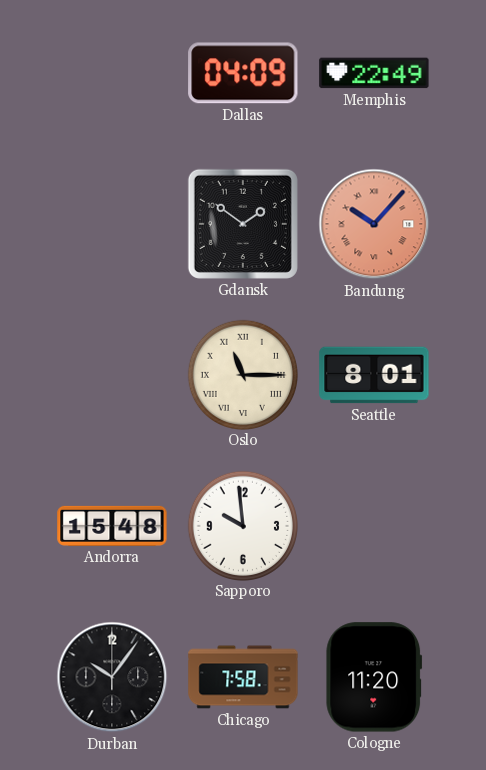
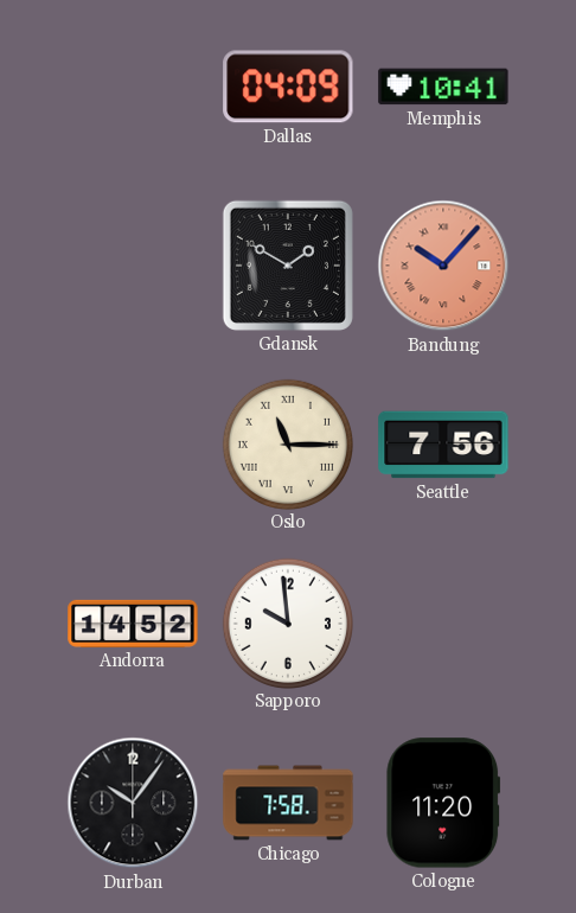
Memphis: 22:49 -> 10:41 (443, 87)
Gdansk: 1:51 -> 1:50 (288, 266)
Seattle: 8:01 -> 7:56 (443, 445)
Andorra: 15:48 -> 14:52 (133, 624)
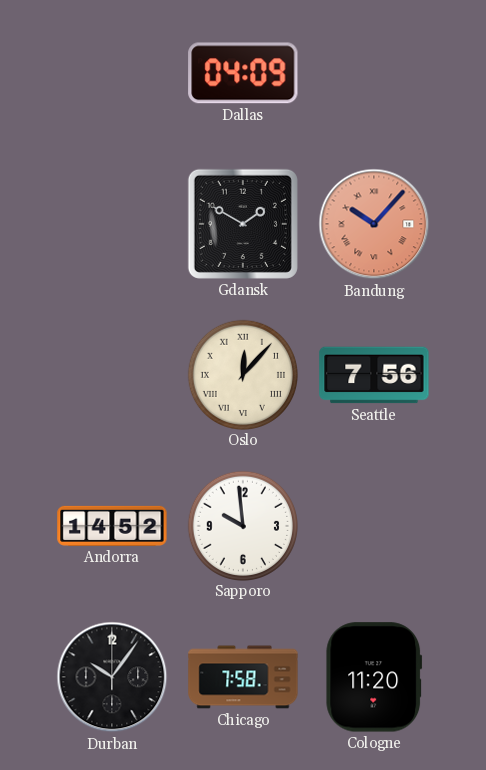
Memphis: 10:41 -> none (443, 87)
Oslo: 11:15 -> 12:07 (242, 374)
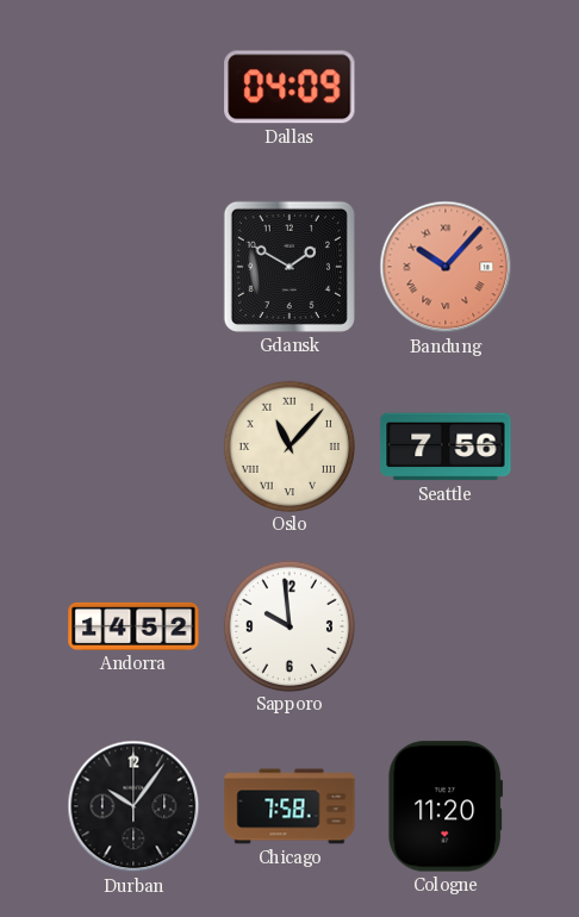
Oslo: 12:07 -> 11:07 (288, 445)
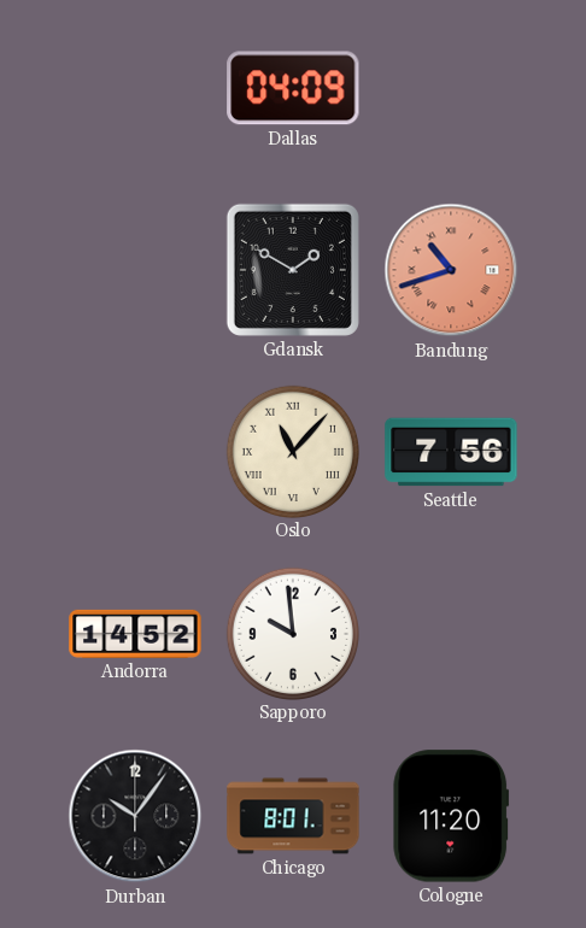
Bandung: 10:07 -> 10:42 (451, 270)
Chicago: 7:58 -> 8:01 (293, 816)
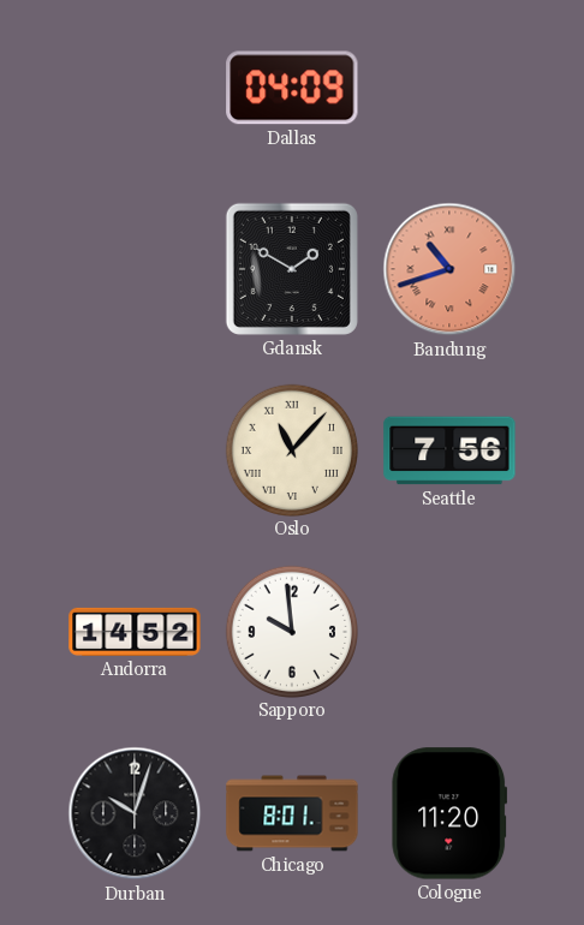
Durban: 10:06 -> 10:03 (135, 813)
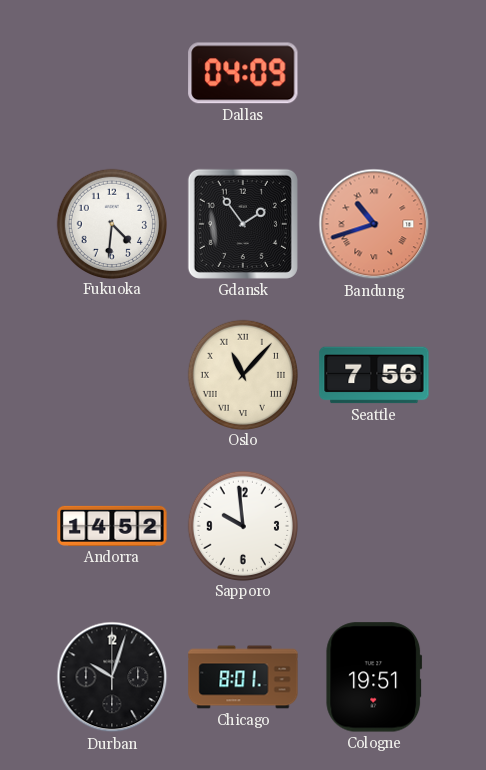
Fukuoka: none -> 4:31 (111, 223)
Gdansk: 1:50 -> 1:54 (243, 224)
Cologne: 11:20 -> 19:51 (374, 677)
